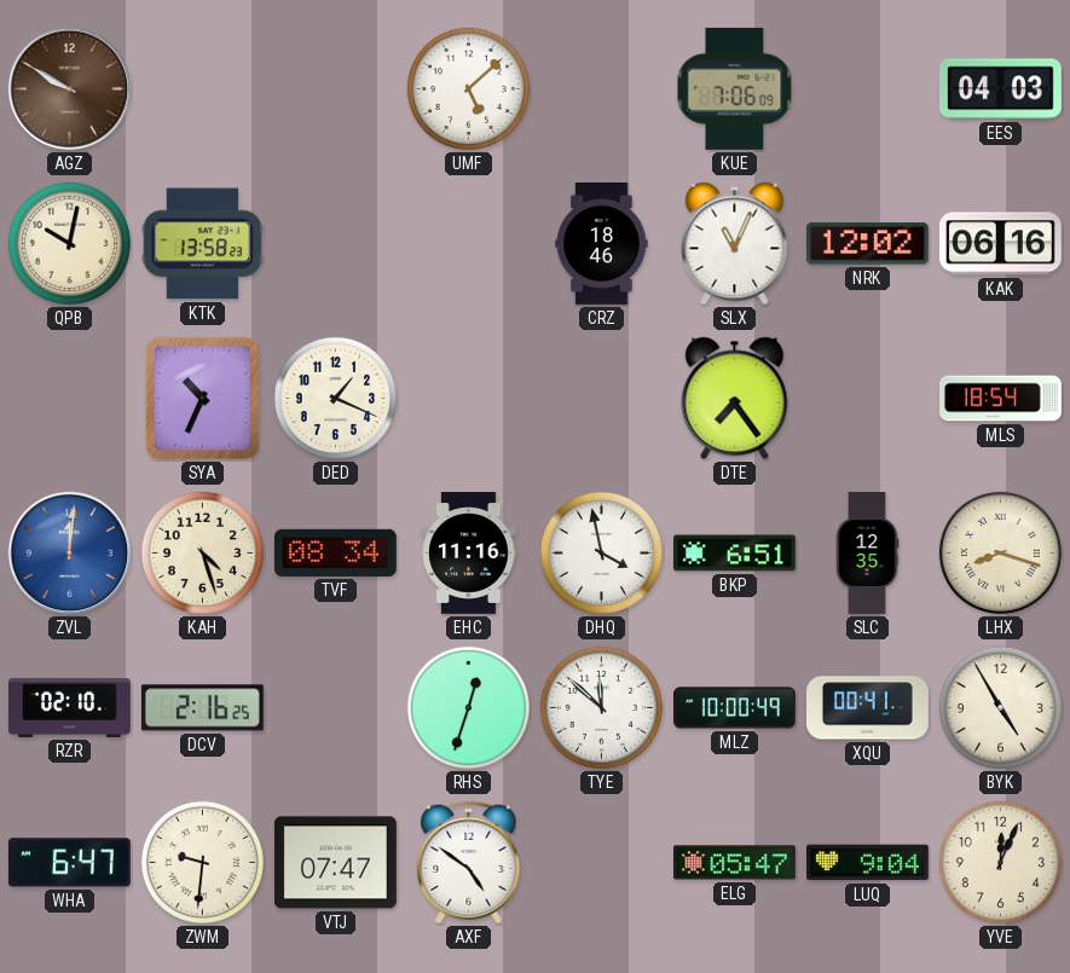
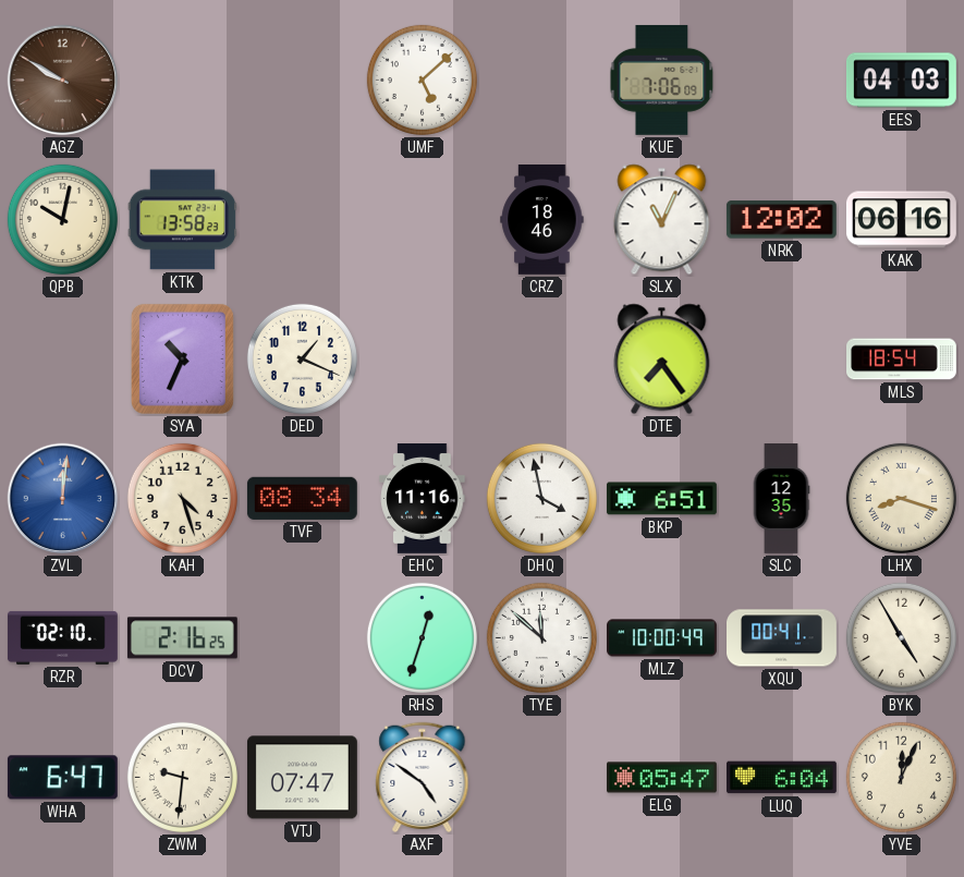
LUQ: 9:04 -> 6:04 (782, 778)
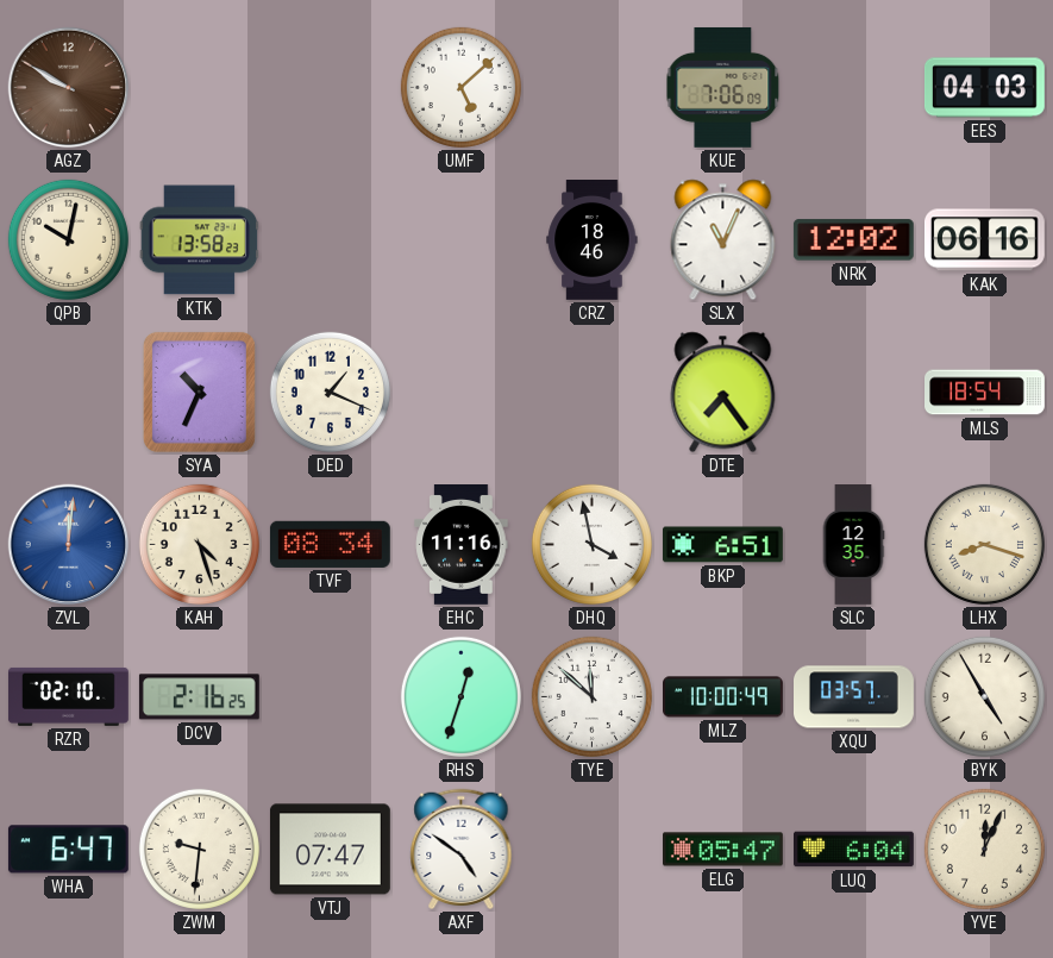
XQU: 00:41 -> 03:57 (854, 697)
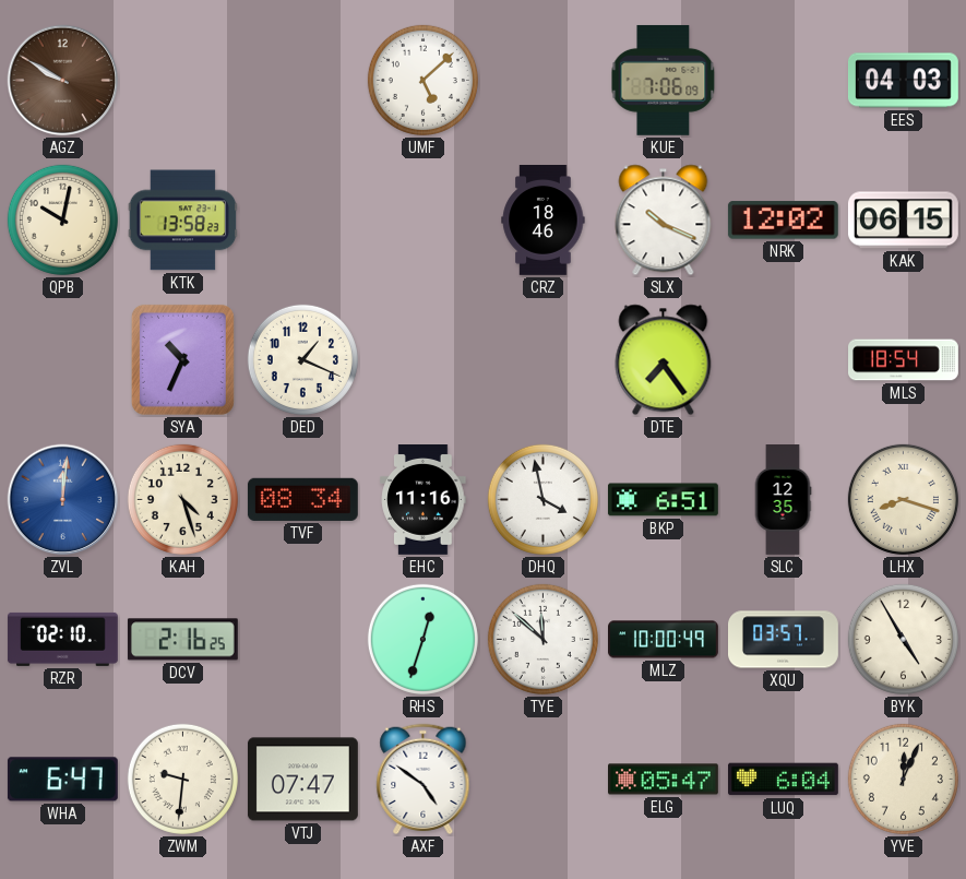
SLX: 11:04 -> 10:19 (664, 221)
KAK: 06:16 -> 06:15 (903, 221)
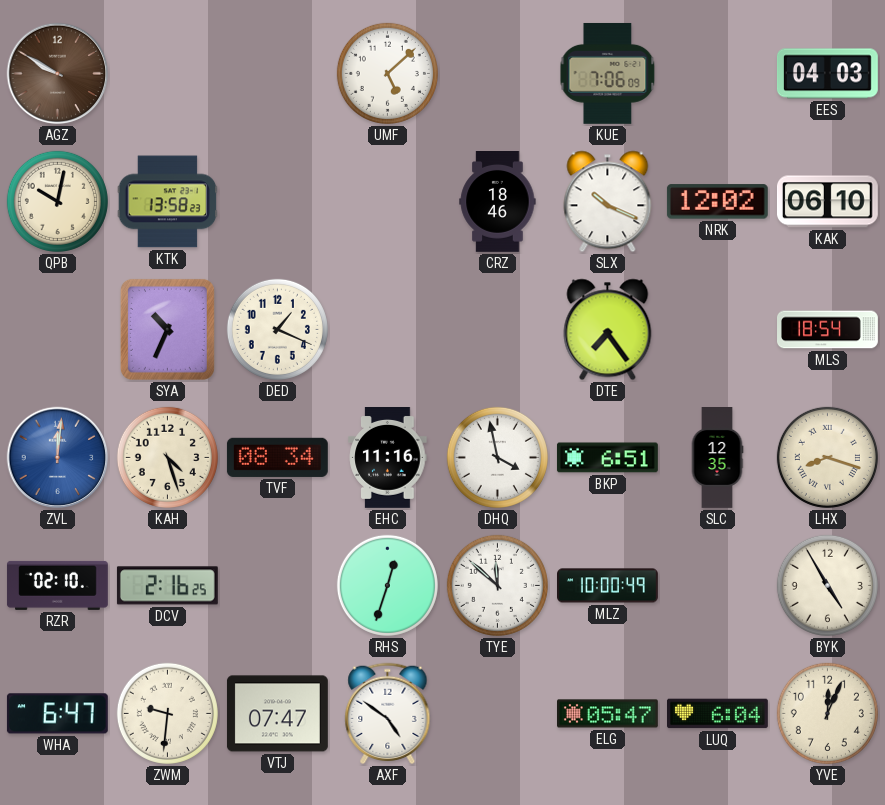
KAK: 06:15 -> 06:10 (827, 202)
XQU: 03:57 -> none (784, 640)
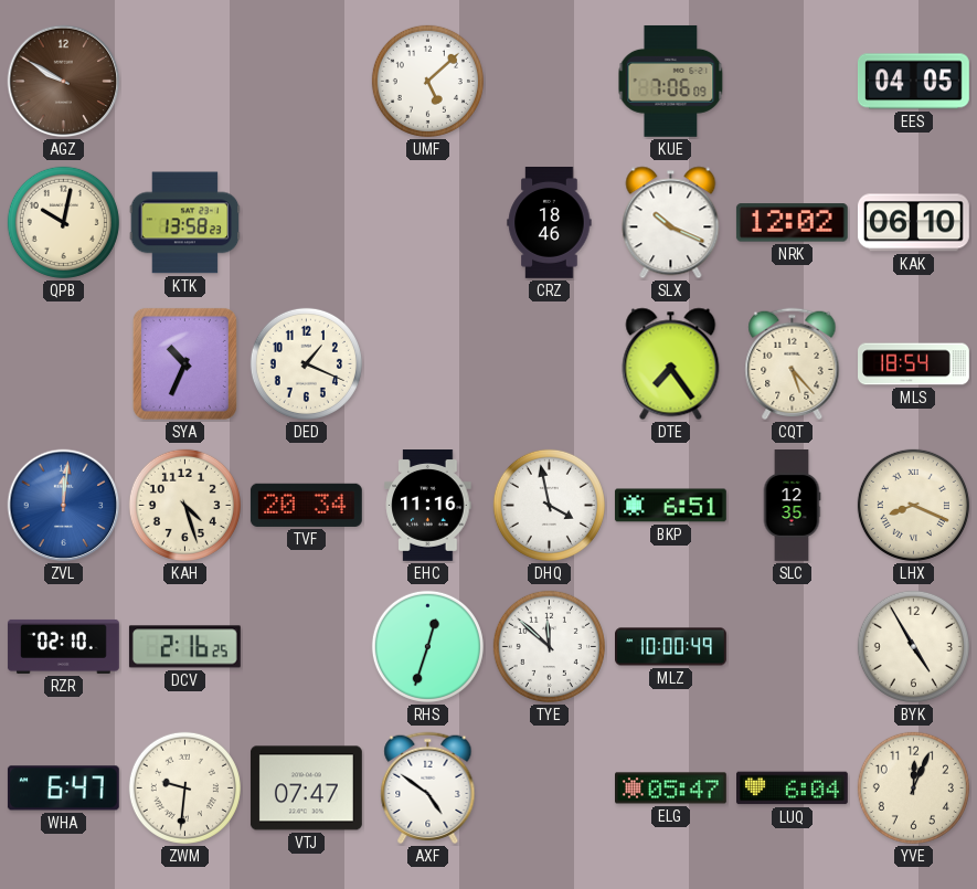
EES: 04:03 -> 04:05 (913, 82)
CQT: none -> 5:23 (793, 364)
TVF: 08:34 -> 20:34 (306, 505)
LHX: 8:18 -> 8:19 (913, 505)
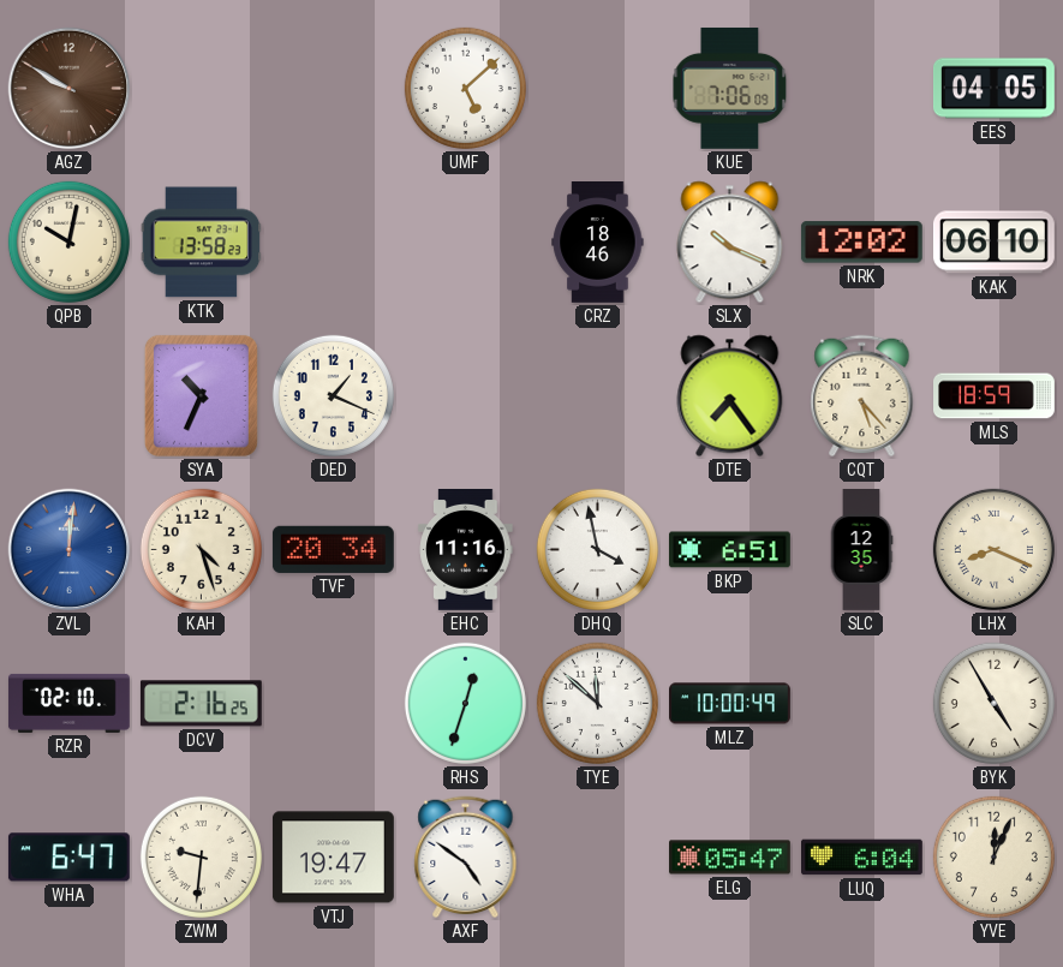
MLS: 18:54 -> 18:59 (995, 396)
VTJ: 07:47 -> 19:47 (333, 858)
